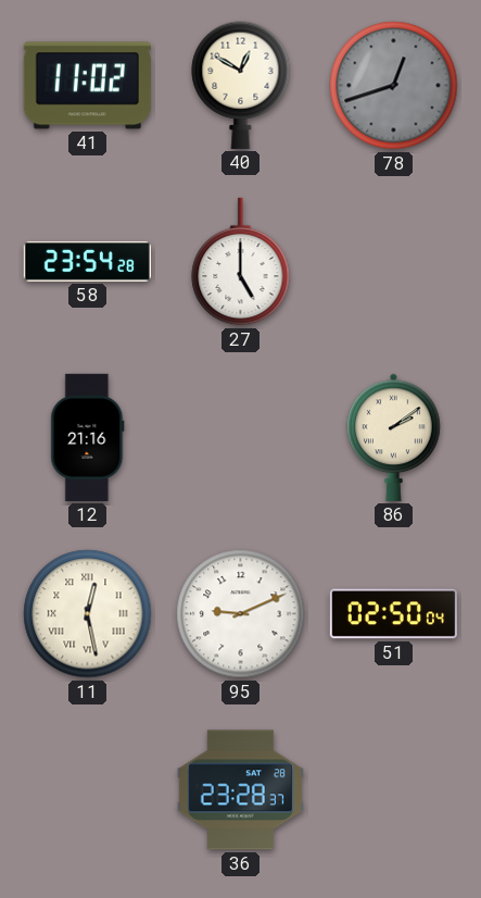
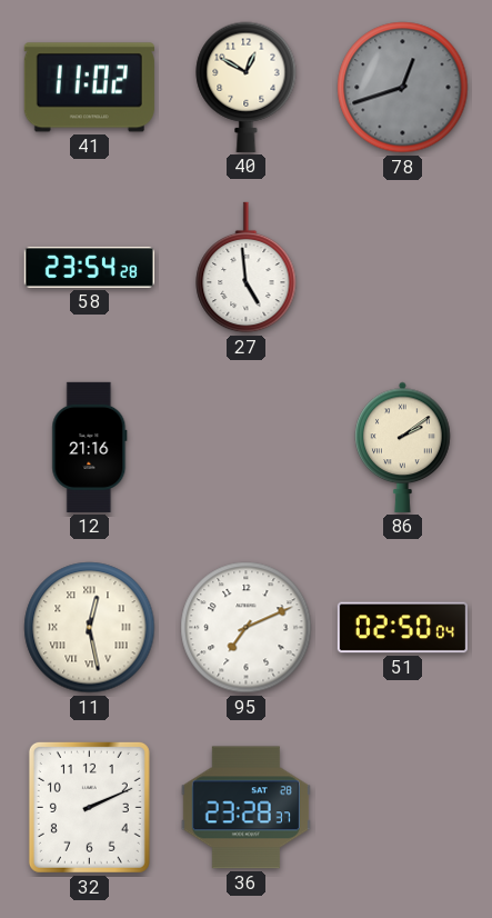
27: 5:00 -> 4:59 (247, 268)
95: 9:11 -> 7:11 (247, 628)
32: none -> 2:11 (89, 807)
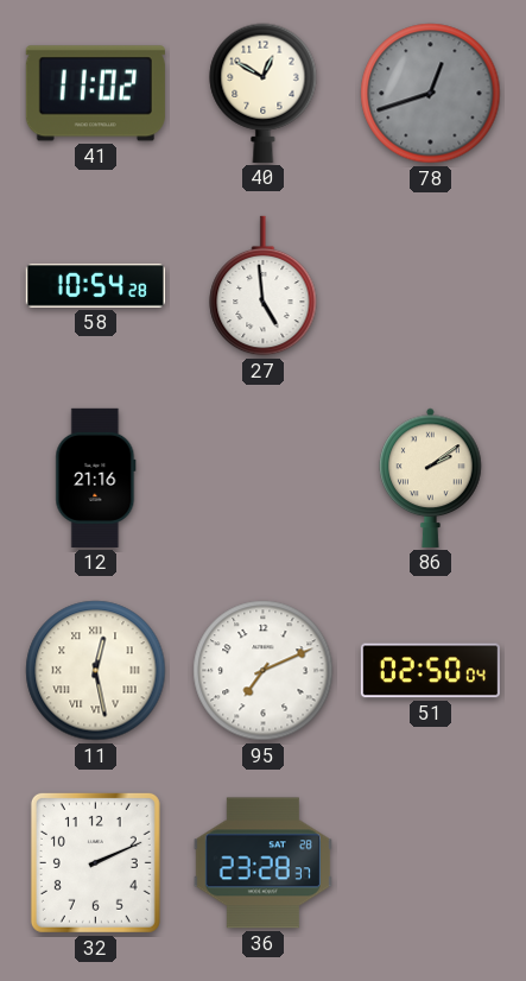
58: 23:54 -> 10:54 (95, 286)
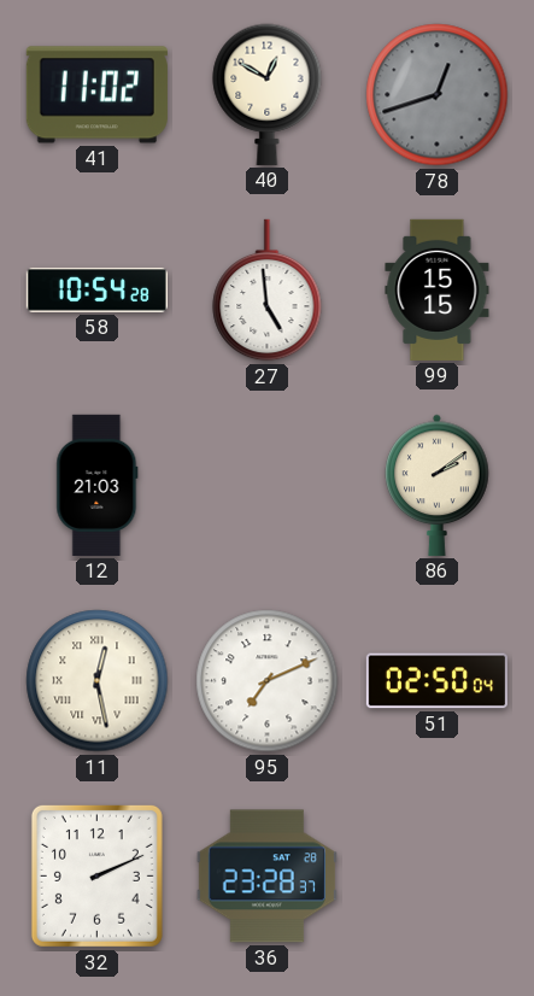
99: none -> 15:15 (438, 289)
12: 21:16 -> 21:03 (98, 485)
